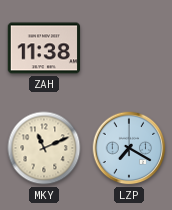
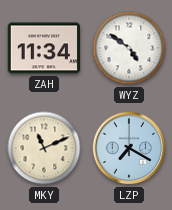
ZAH: 11:38 -> 11:34 (44, 48)
WYZ: none -> 4:51 (129, 48)
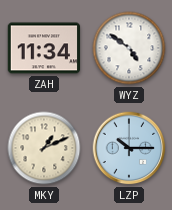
MKY: 11:11 -> 1:11 (44, 148)
LZP: 7:20 -> 10:15 (129, 148)
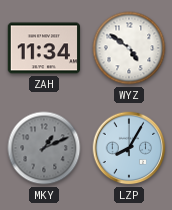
MKY dial: cream -> grey (44, 148)
LZP: 10:15 -> 8:05 (129, 148)
